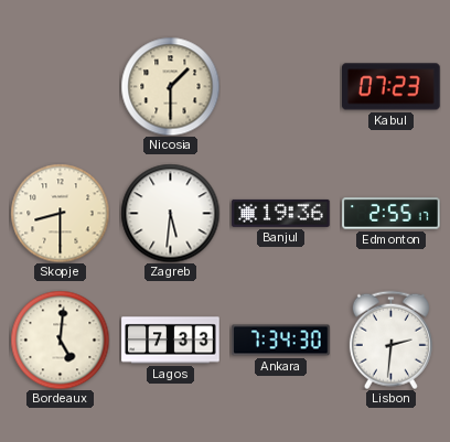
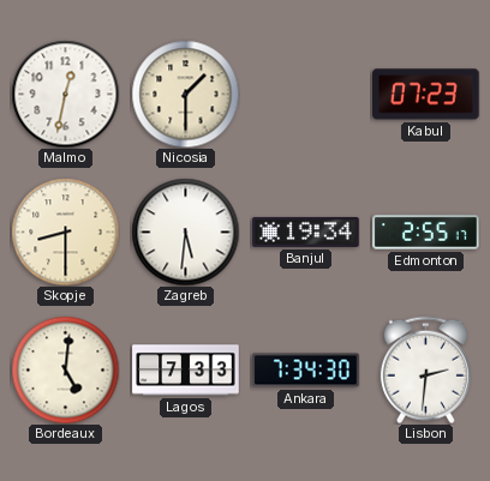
Malmo: none -> 12:32 (65, 94)
Banjul: 19:36 -> 19:34 (306, 232)
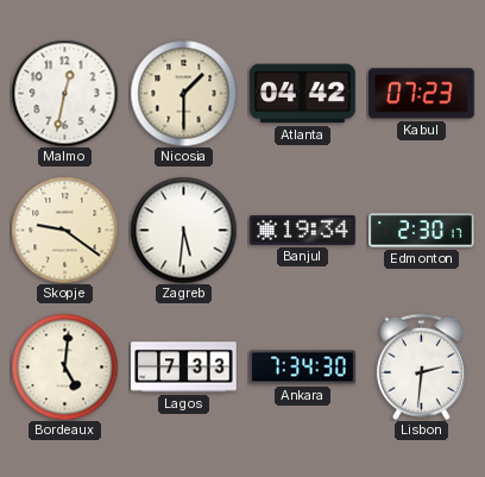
Atlanta: none -> 04:42 (303, 94)
Skopje: 8:30 -> 9:21 (64, 230)
Edmonton: 2:55 -> 2:30 (422, 231)
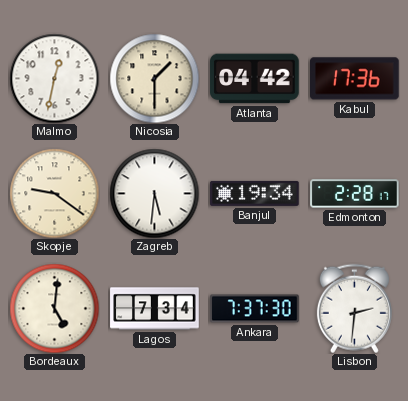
Kabul: 07:23 -> 17:36 (355, 79)
Edmonton: 2:30 -> 2:28 (355, 194)
Lagos: 7:33 -> 7:34 (155, 309)
Ankara: 7:34 -> 7:37 (255, 309)
